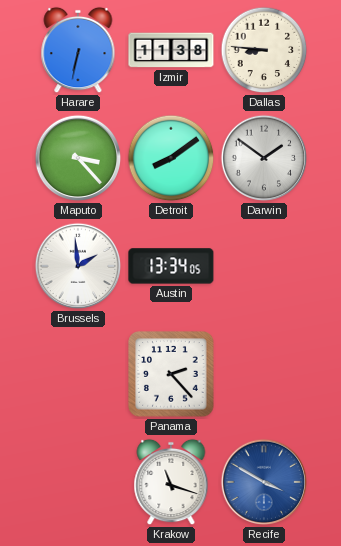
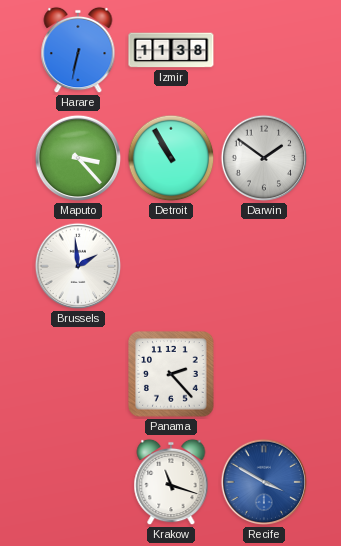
Dallas: 8:46 -> none (264, 50)
Detroit: 8:09 -> 10:55 (171, 158)
Austin: 13:34 -> none (171, 266)
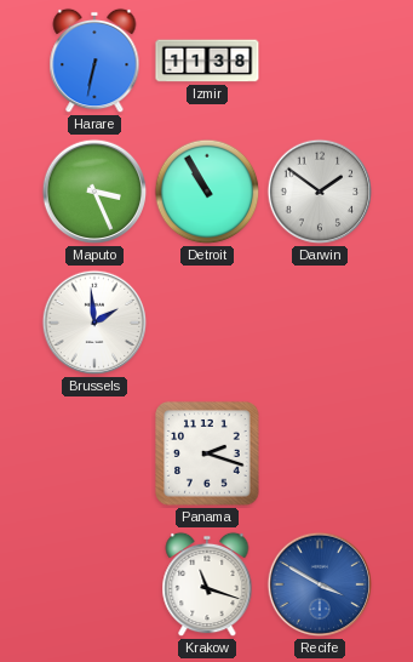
Maputo: 3:23 -> 3:26 (94, 192)
Panama: 2:23 -> 2:18 (207, 453)
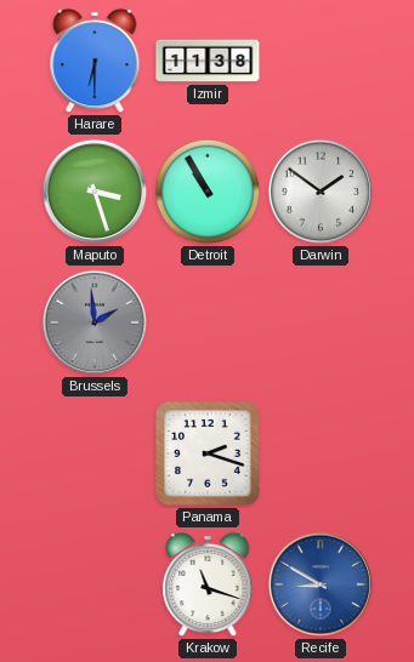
Harare: 6:32 -> 6:30 (95, 61)
Maputo: 3:26 -> 3:27 (95, 192)
Brussels dial: white -> grey (95, 323)
Recife: 3:50 -> 8:50 (321, 584)
